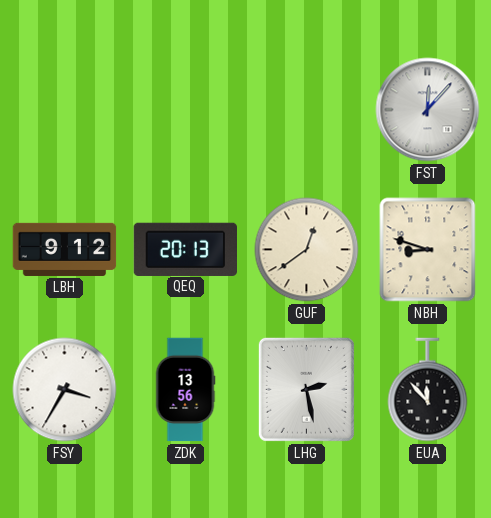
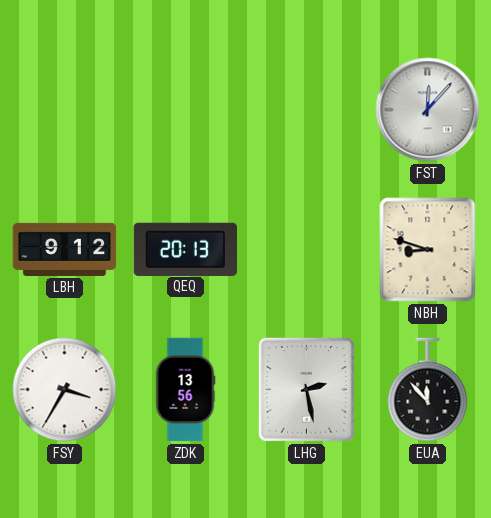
GUF: 12:39 -> none (307, 250)
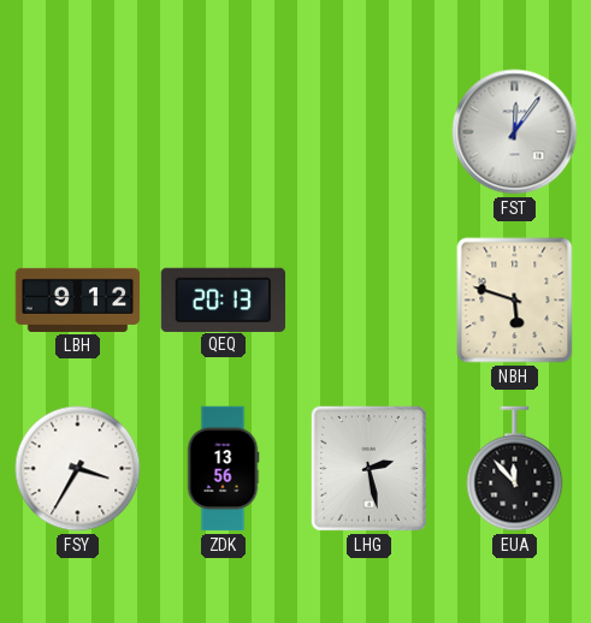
FST: 12:07 -> 12:06 (515, 132)
NBH: 8:48 -> 5:48 (515, 301)
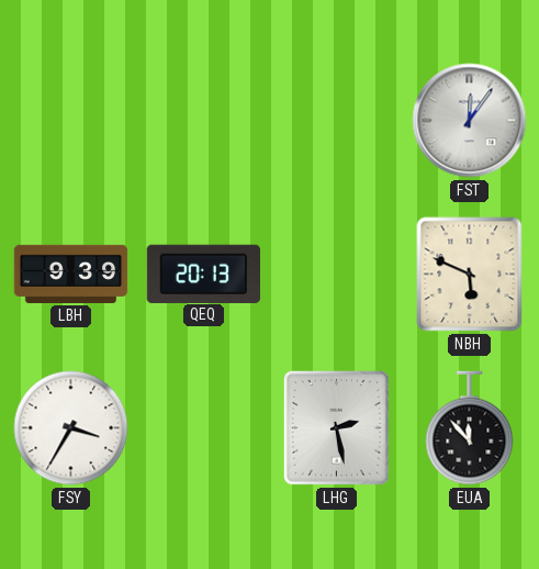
LBH: 9:12 -> 9:39 (71, 274)
NBH: 5:48 -> 5:49 (470, 275)
ZDK: 13:56 -> none (223, 469)
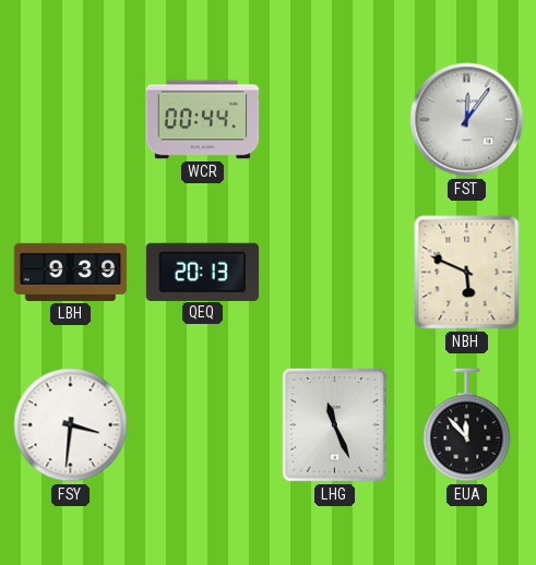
WCR: none -> 00:44 (203, 120)
FSY: 3:35 -> 3:31 (71, 425)
LHG: 2:28 -> 11:26 (334, 424)
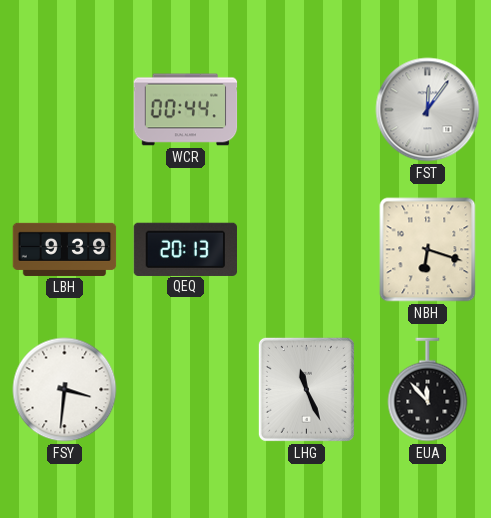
NBH: 5:49 -> 6:18 (428, 250)
